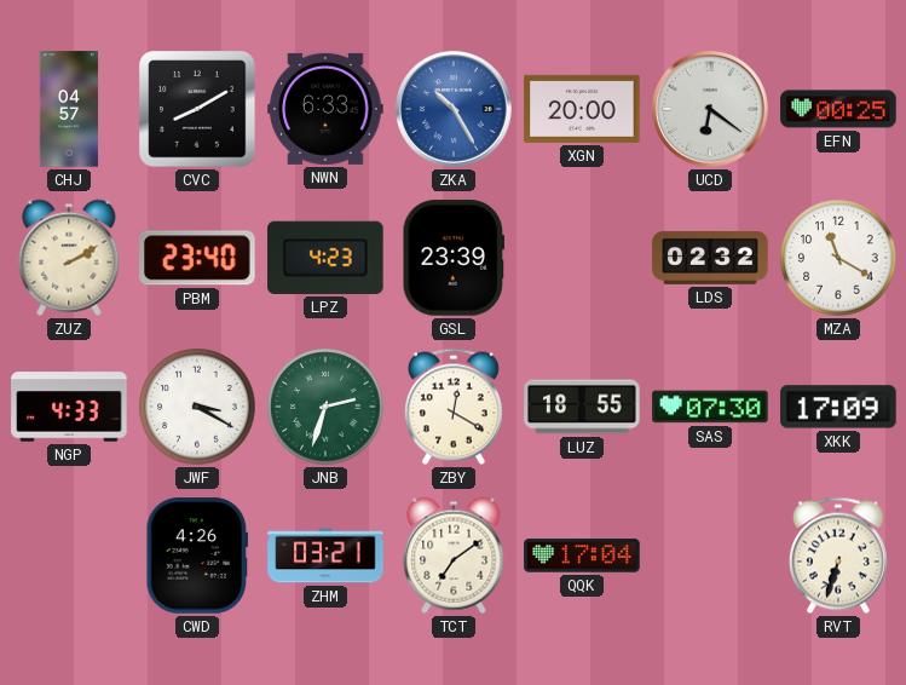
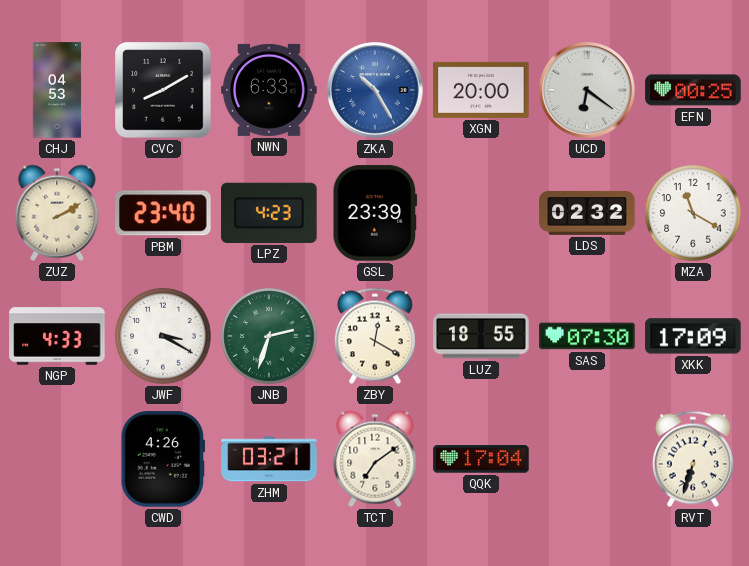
CHJ: 04:57 -> 04:53 (57, 90)
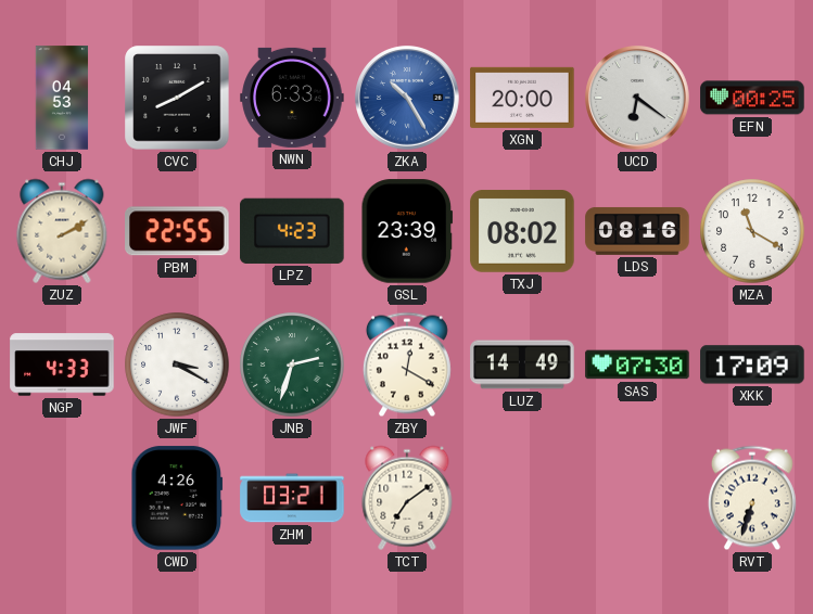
PBM: 23:40 -> 22:55 (177, 231)
TXJ: none -> 08:02 (522, 231)
LDS: 02:32 -> 08:16 (637, 231)
LUZ: 18:55 -> 14:49 (522, 364)
QQK: 17:04 -> none (481, 459)
